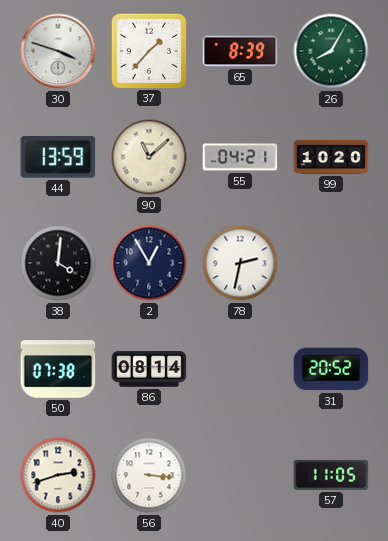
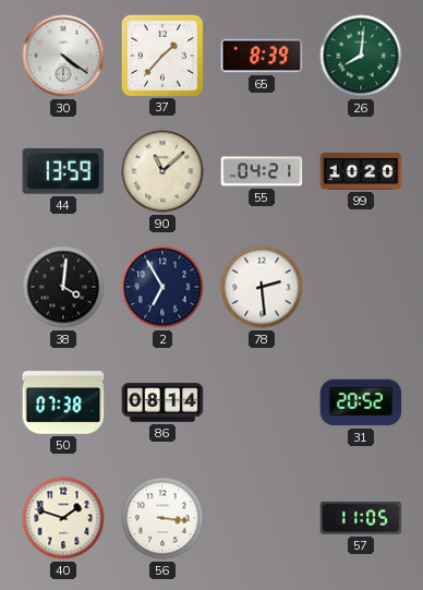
30: 3:48 -> 4:21 (63, 56)
26: 8:05 -> 8:01 (361, 56)
2: 12:55 -> 6:55 (162, 287)
78: 2:32 -> 2:29 (262, 287)
40: 2:42 -> 1:48 (63, 518)
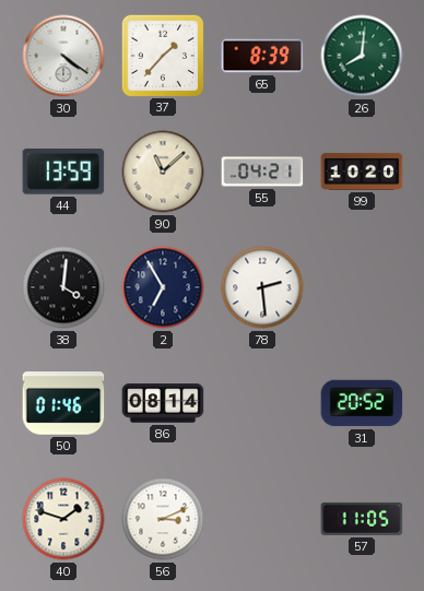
50: 07:38 -> 01:46 (63, 403)
56: 3:16 -> 3:11 (163, 519)
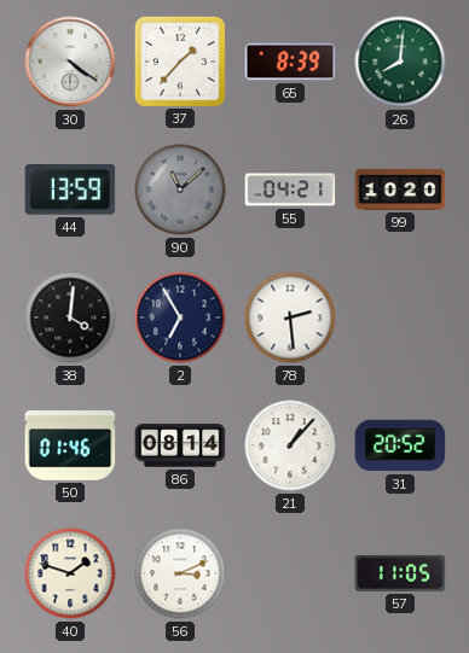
90 dial: cream -> grey (180, 190)
21: none -> 1:07 (290, 445)
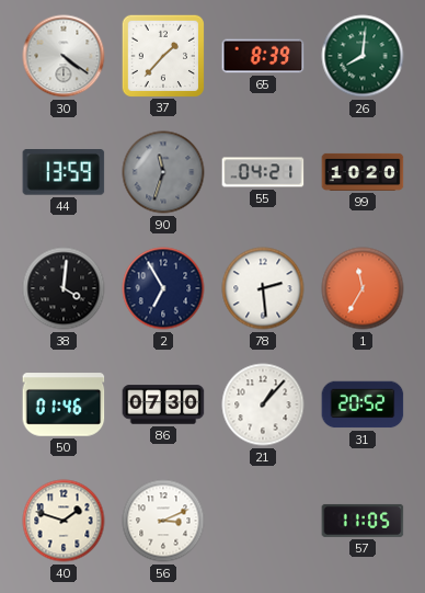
90: 11:08 -> 11:33 (163, 172)
1: none -> 11:35 (363, 288)
86: 08:14 -> 07:30 (163, 404)
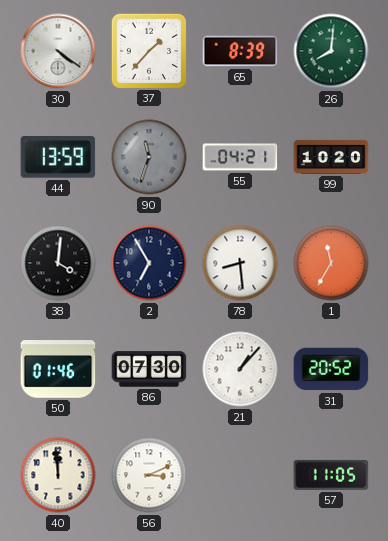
78: 2:29 -> 8:29 (240, 263)
40: 1:48 -> 11:59 (58, 475)
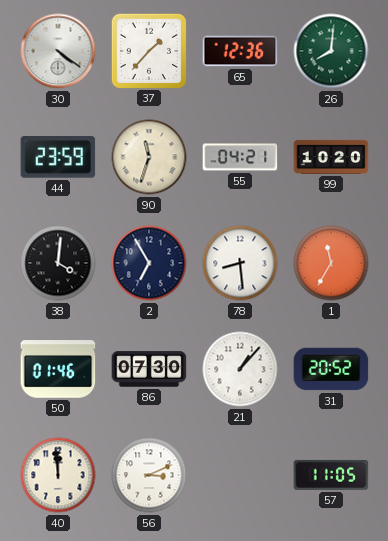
65: 8:39 -> 12:36 (240, 51)
44: 13:59 -> 23:59 (58, 157)
90 dial: grey -> cream (149, 157)
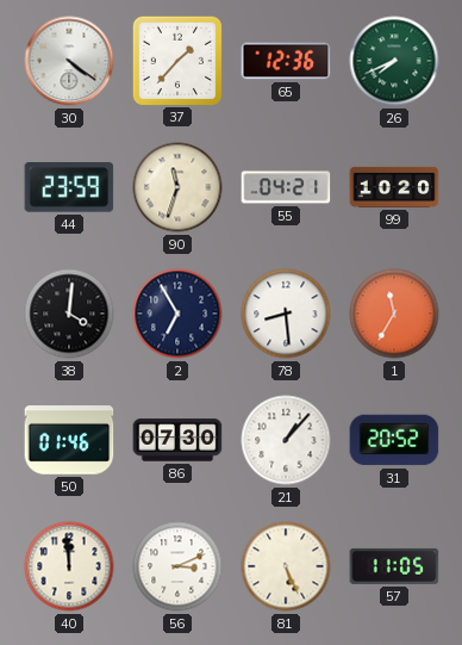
26: 8:01 -> 7:41 (394, 61)
81: none -> 5:26 (286, 566)
